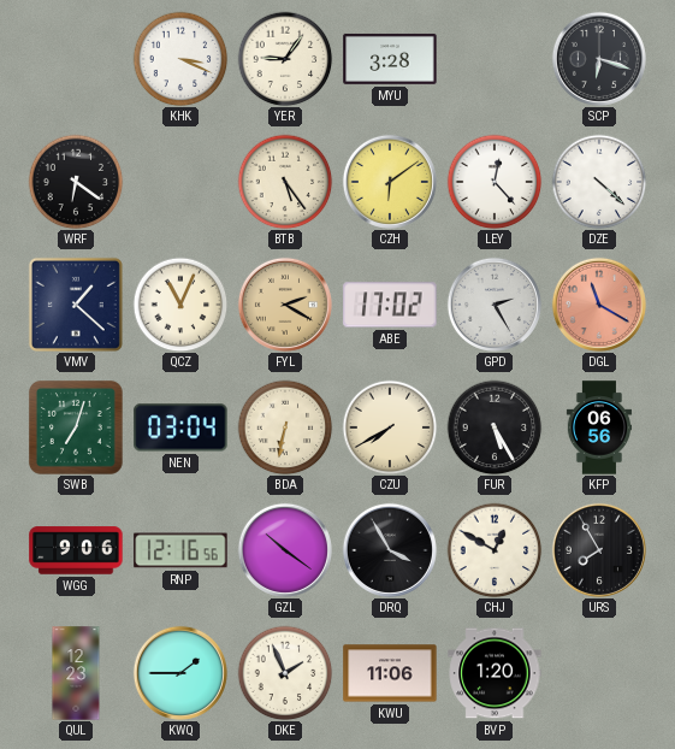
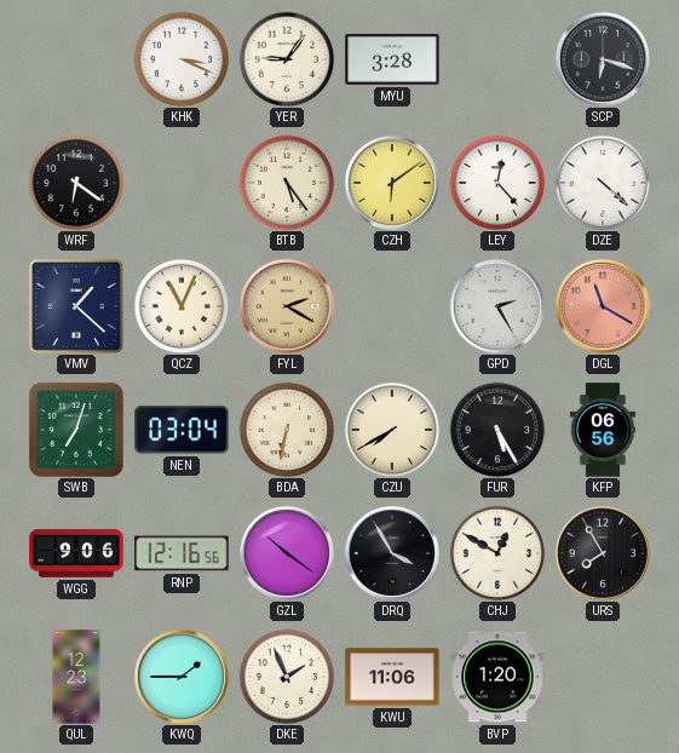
ABE: 17:02 -> none (390, 305)
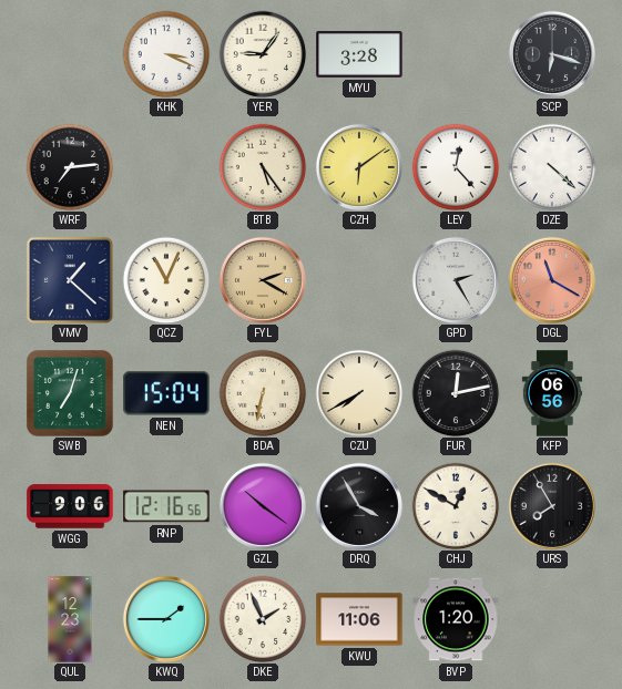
WRF: 6:21 -> 7:14 (70, 167)
NEN: 03:04 -> 15:04 (166, 393)
FUR: 5:25 -> 12:13 (456, 393)
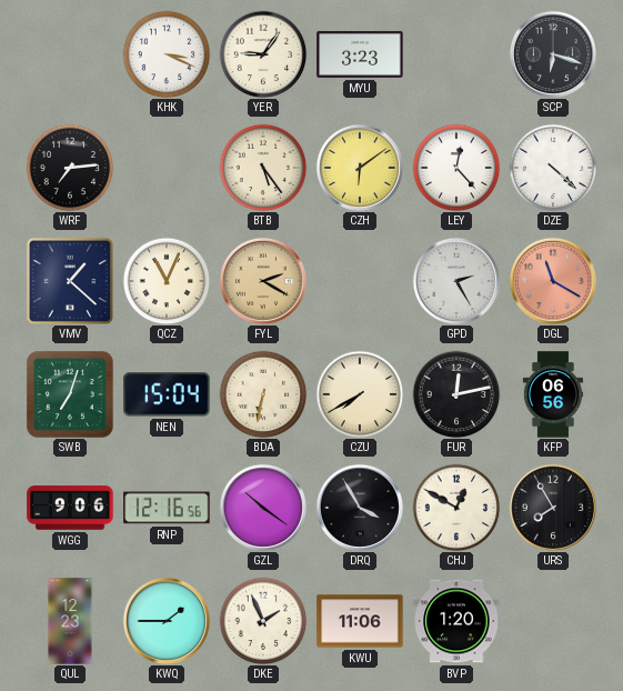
MYU: 3:28 -> 3:23 (360, 54)
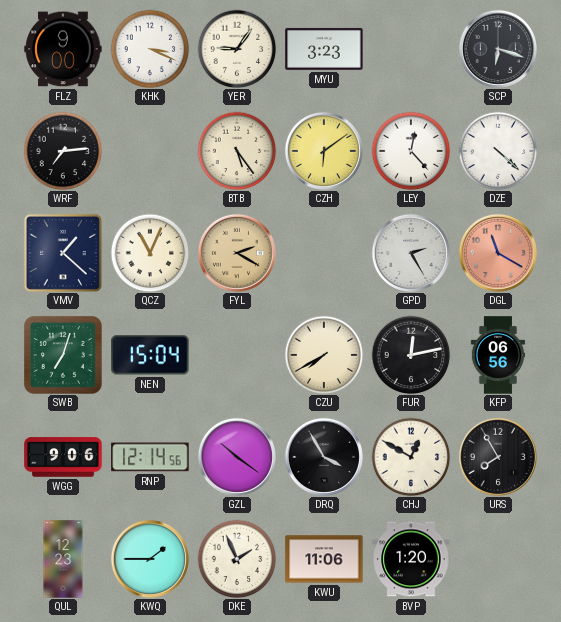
FLZ: none -> 9:00 (63, 49)
BDA: 6:32 -> none (263, 394)
RNP: 12:16 -> 12:14 (150, 457)
